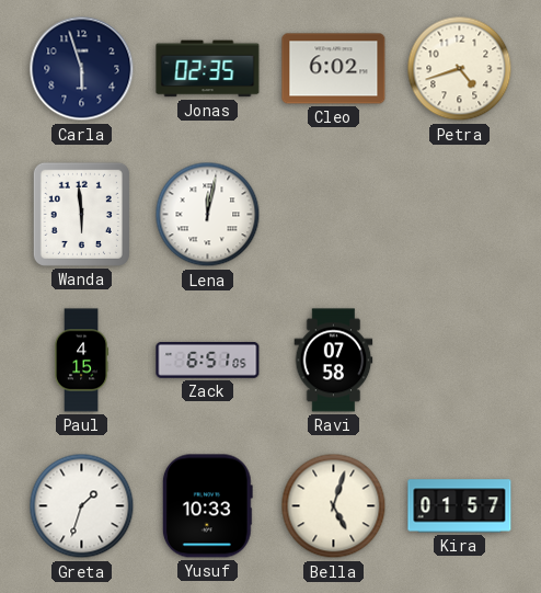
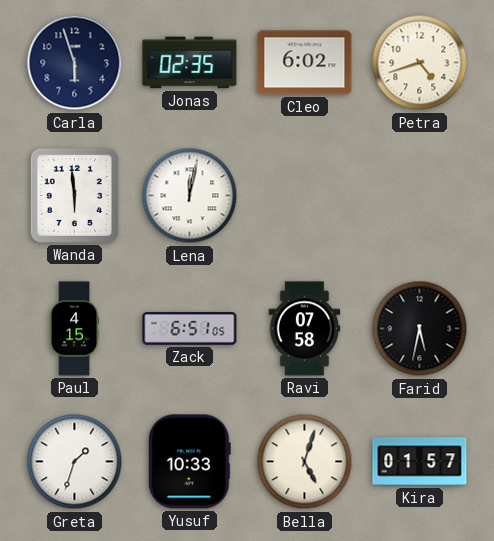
Farid: none -> 5:32 (420, 329)
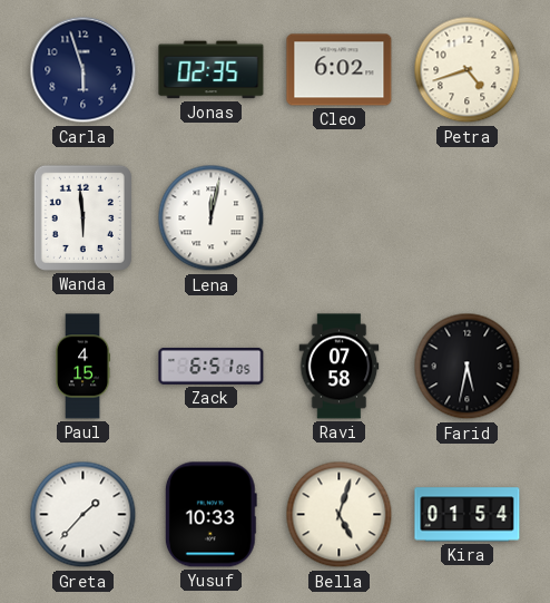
Greta: 1:33 -> 1:37 (84, 515)
Kira: 01:57 -> 01:54 (468, 515)
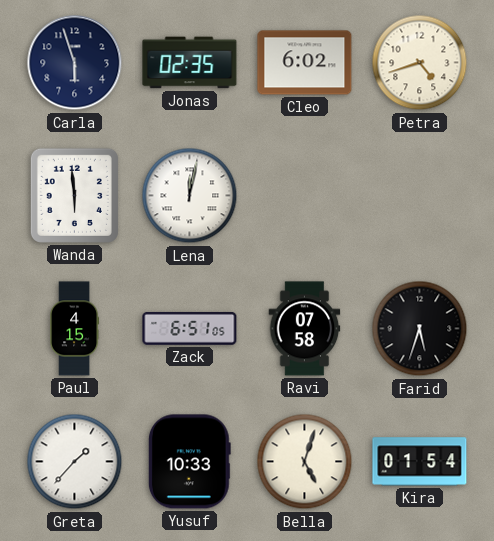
Farid: 5:32 -> 5:33 (420, 329)
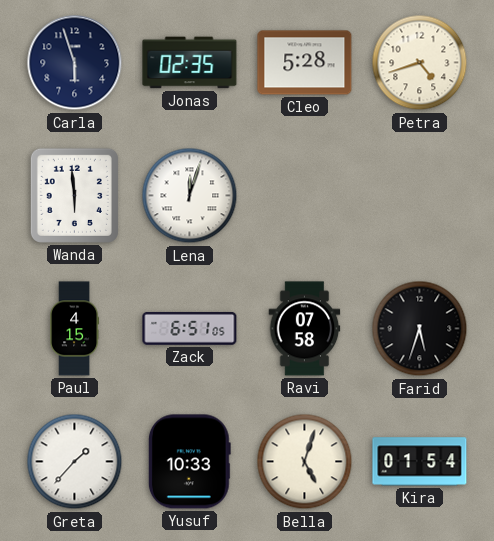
Cleo: 6:02 -> 5:28 (305, 63)
Lena: 12:02 -> 12:03 (190, 196)
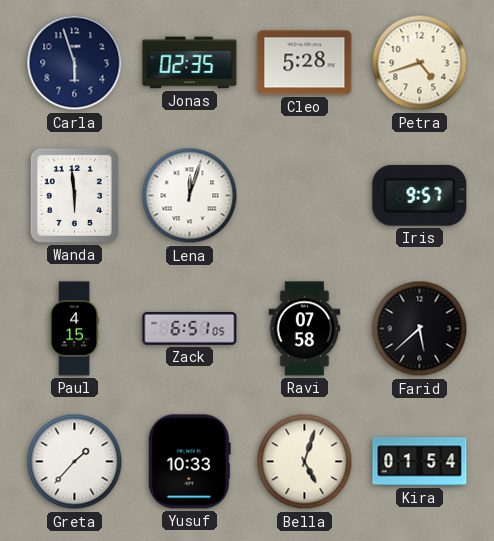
Iris: none -> 9:57 (420, 195)
Farid: 5:33 -> 5:38 (420, 329)
